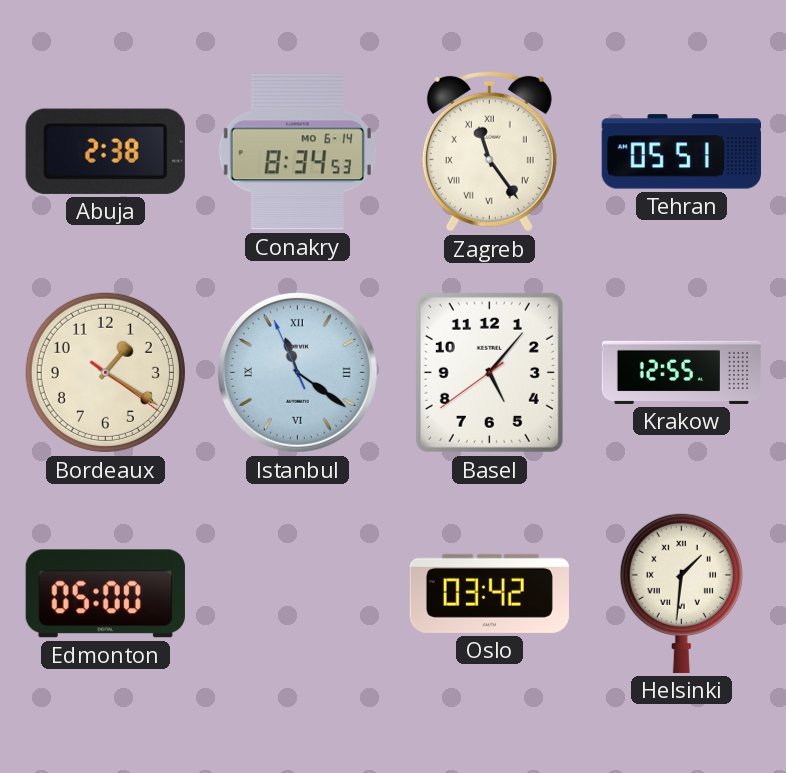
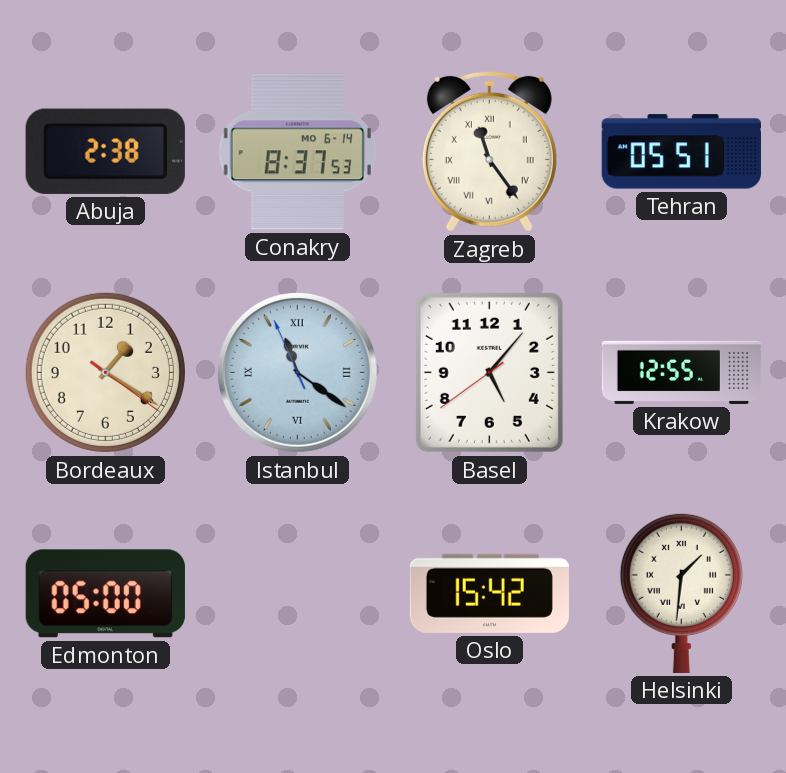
Conakry: 8:34 -> 8:37 (297, 152)
Oslo: 03:42 -> 15:42 (489, 593)
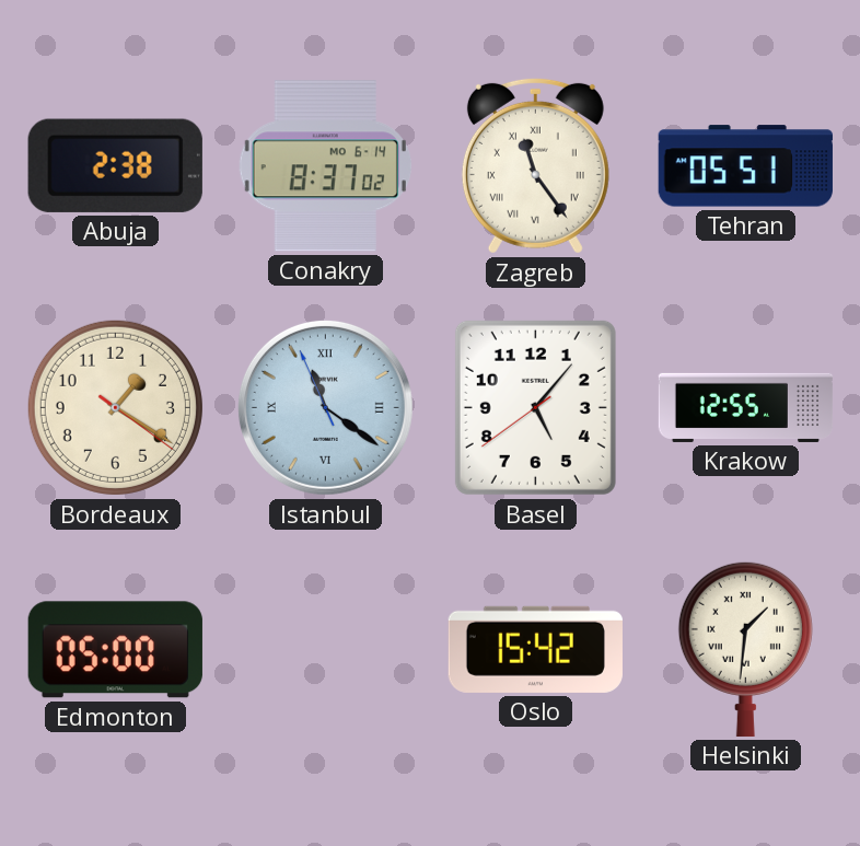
Conakry: 8:37:53 -> 8:37:02 (325, 166)
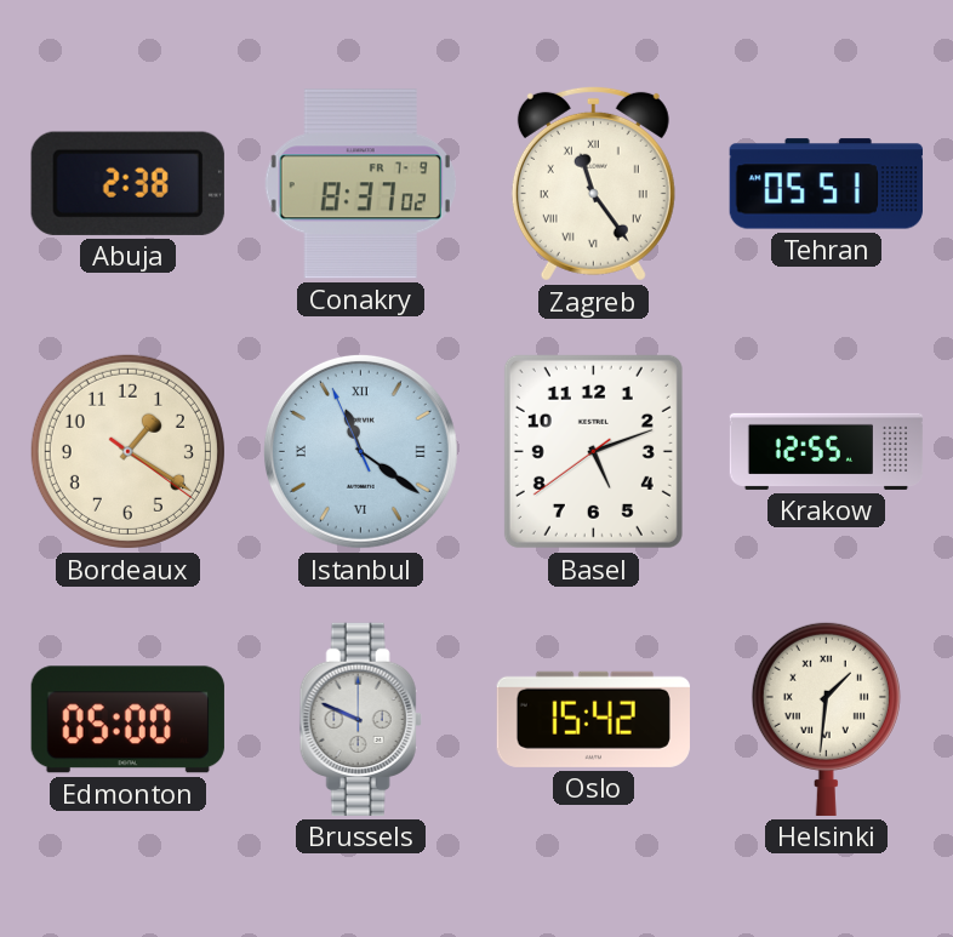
Conakry date: MO 6-14 -> FR 7-9 (360, 184)
Basel: 5:06 -> 5:11 (593, 451)
Brussels: none -> 9:49 (360, 719)
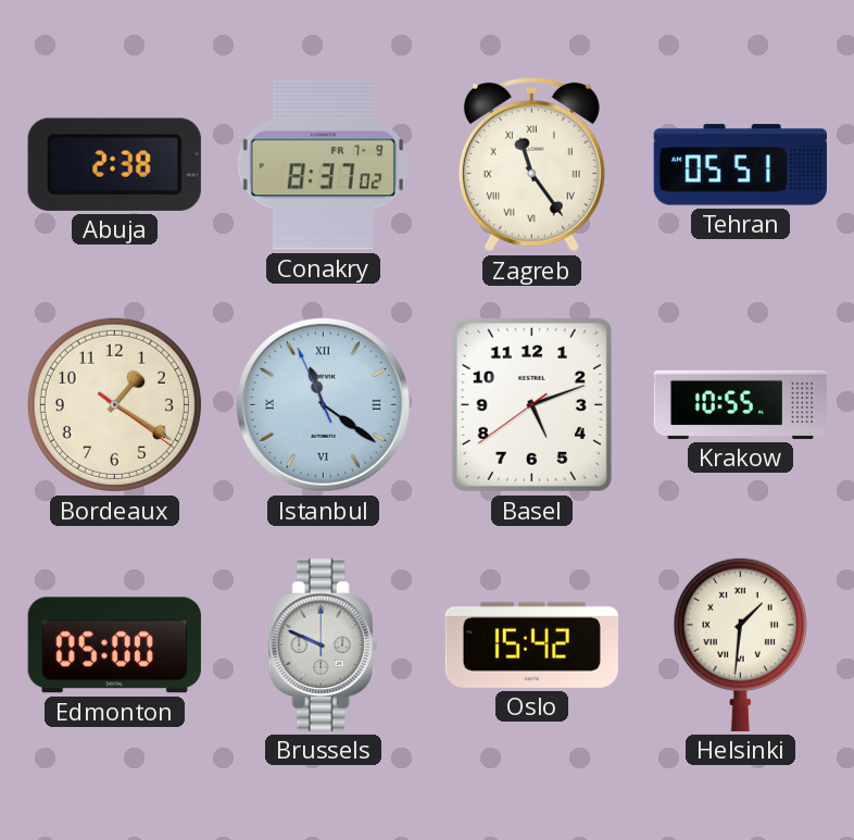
Krakow: 12:55 -> 10:55 (741, 404)
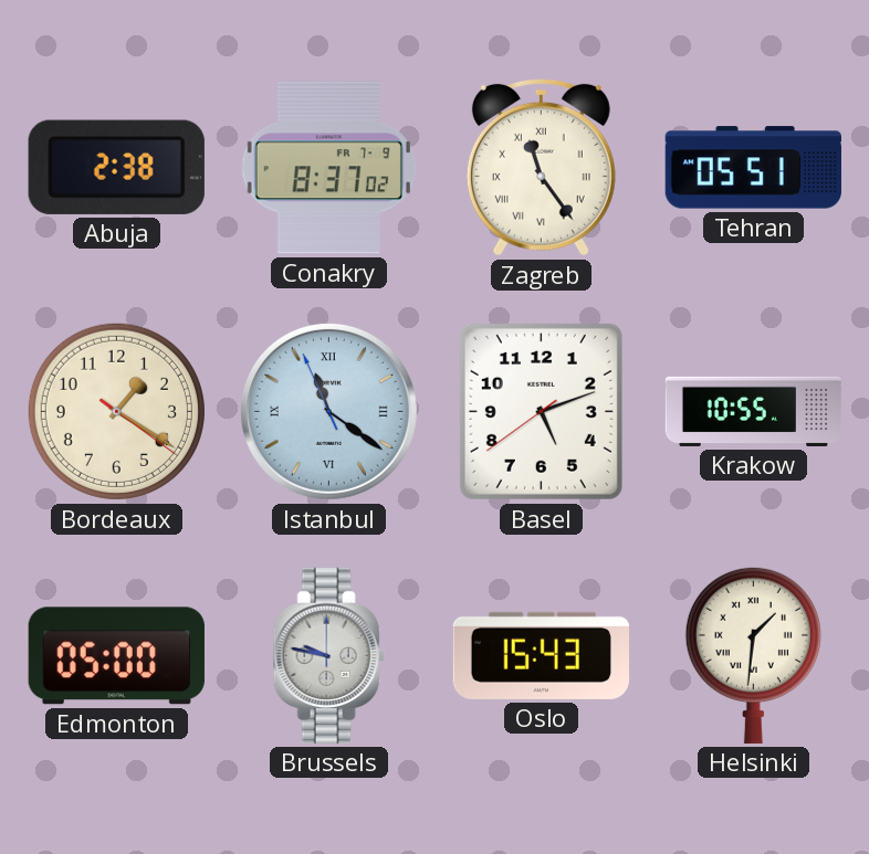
Brussels: 9:49 -> 9:47 (328, 655)
Oslo: 15:42 -> 15:43 (541, 655)
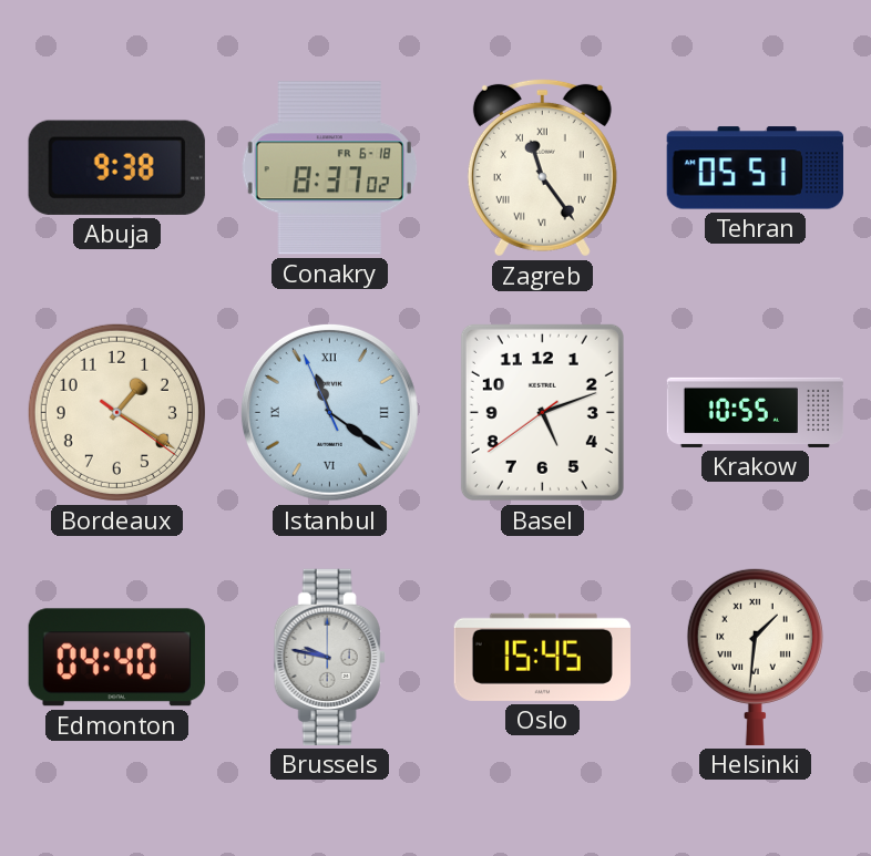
Abuja: 2:38 -> 9:38 (116, 167)
Conakry date: FR 7-9 -> FR 6-18 (329, 168)
Edmonton: 05:00 -> 04:40 (116, 658)
Oslo: 15:43 -> 15:45 (542, 657)
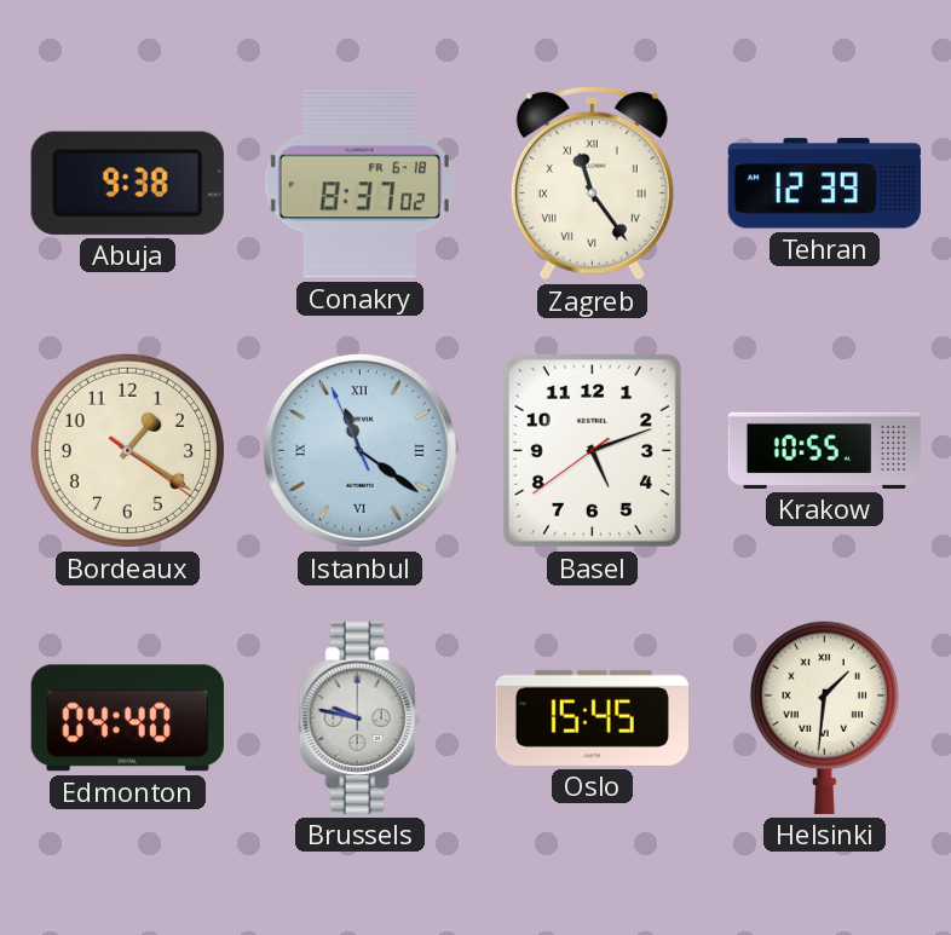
Tehran: 05:51 -> 12:39 (824, 184)
